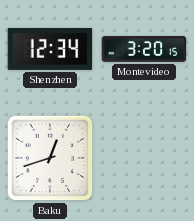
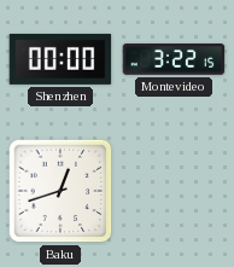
Shenzhen: 12:34 -> 00:00 (60, 59)
Montevideo: 3:20 -> 3:22 (174, 59)
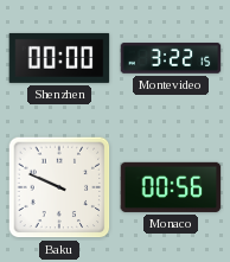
Baku: 12:42 -> 9:49 (59, 187)
Monaco: none -> 00:56 (171, 187)
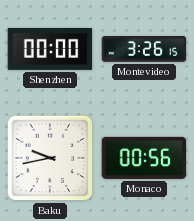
Montevideo: 3:22 -> 3:26 (144, 49)
Baku: 9:49 -> 9:43 (50, 158)
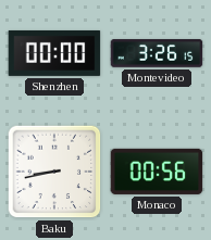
Baku: 9:43 -> 8:43 (54, 172)
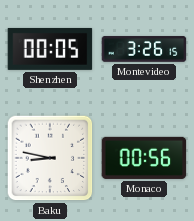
Shenzhen: 00:00 -> 00:05 (50, 49)
Baku: 8:43 -> 8:47 (50, 158)
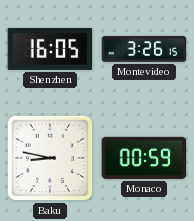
Shenzhen: 00:05 -> 16:05 (50, 49)
Monaco: 00:56 -> 00:59 (144, 158)
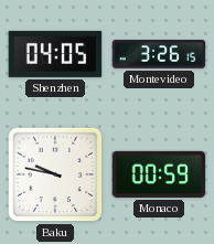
Shenzhen: 16:05 -> 04:05 (55, 54)
Baku: 8:47 -> 9:47 (55, 174)
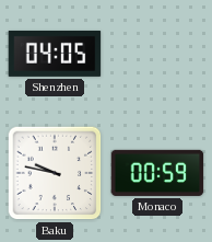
Montevideo: 3:26 -> none (159, 54)
